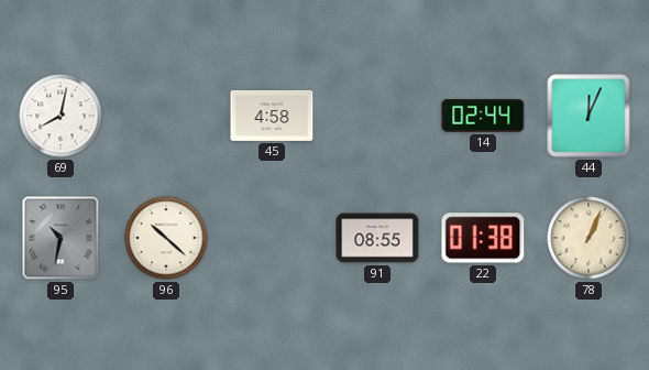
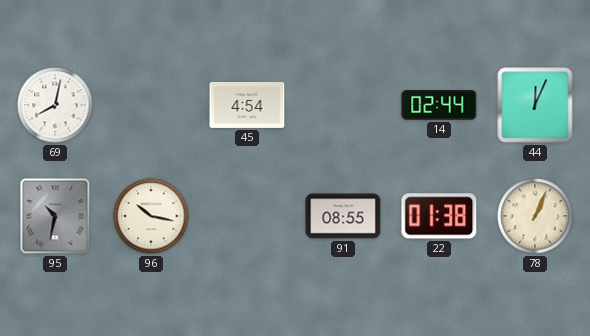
45: 4:58 -> 4:54 (247, 105)
96: 10:22 -> 10:17 (151, 216)
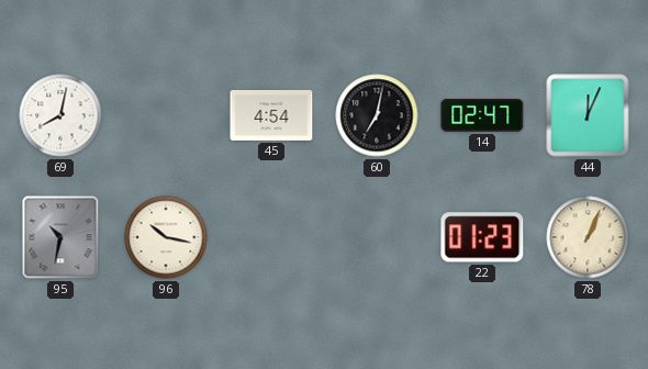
60: none -> 7:02 (377, 115)
14: 02:44 -> 02:47 (482, 116)
91: 08:55 -> none (343, 216)
22: 01:38 -> 01:23 (482, 237)
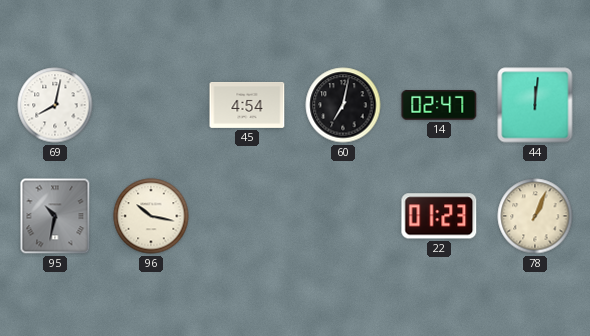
44: 12:04 -> 12:01 (535, 105)
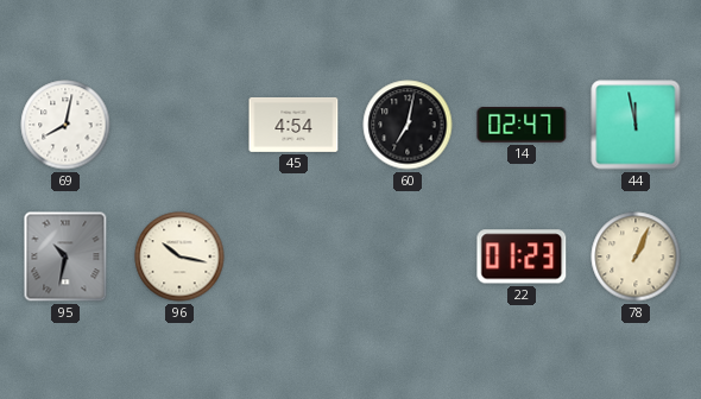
44: 12:01 -> 11:58 (636, 125)
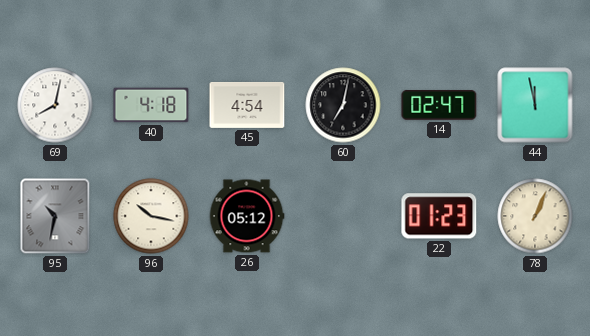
40: none -> 4:18 (151, 105)
26: none -> 05:12 (247, 216)
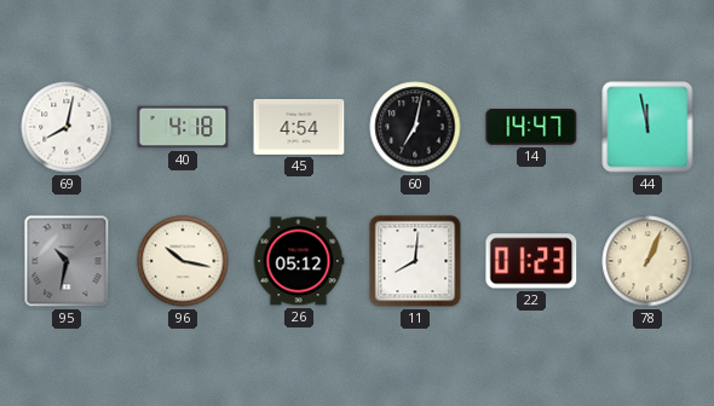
14: 02:47 -> 14:47 (531, 128)
11: none -> 8:01 (415, 261)
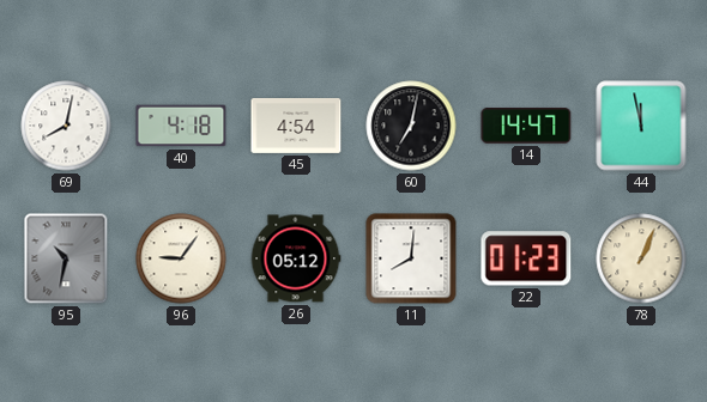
96: 10:17 -> 9:06 (181, 258)
